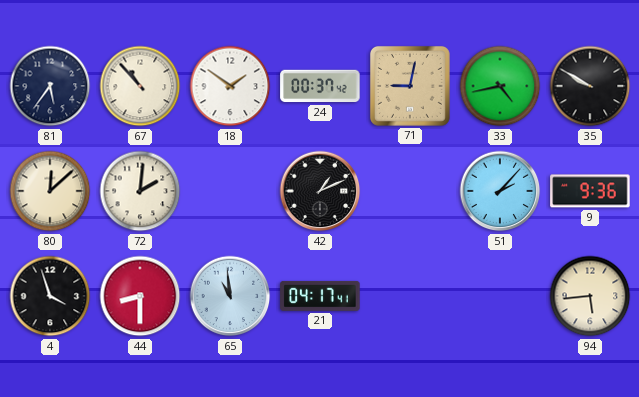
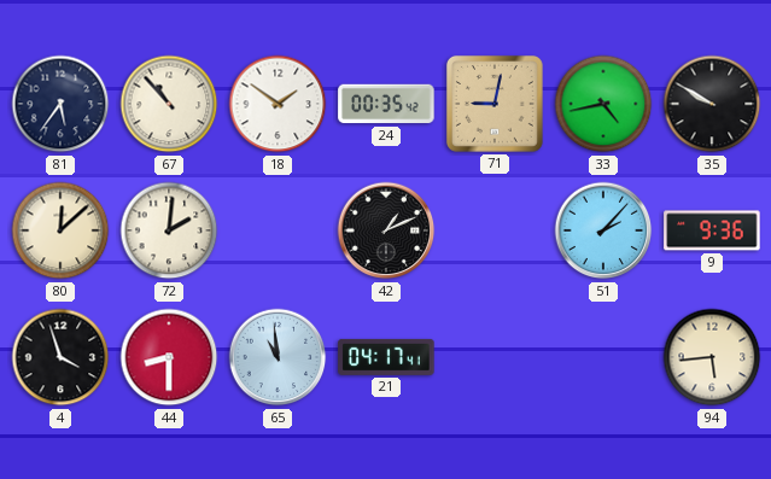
24: 00:37 -> 00:35 (386, 104)
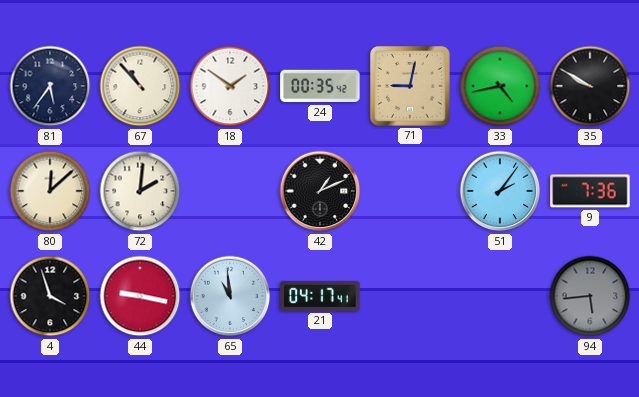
51: 2:07 -> 2:06 (500, 191)
9: 9:36 -> 7:36 (590, 191)
44: 8:30 -> 9:17 (140, 296)
94 dial: cream -> grey (590, 296)
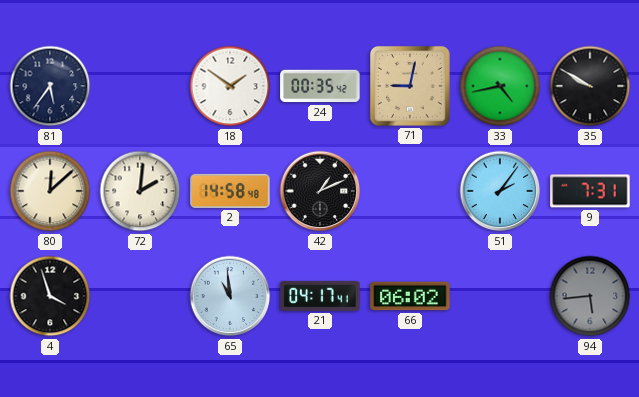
67: 10:53 -> none (140, 86)
2: none -> 14:58 (230, 191)
9: 7:36 -> 7:31 (590, 191)
44: 9:17 -> none (140, 296)
66: none -> 06:02 (410, 296)
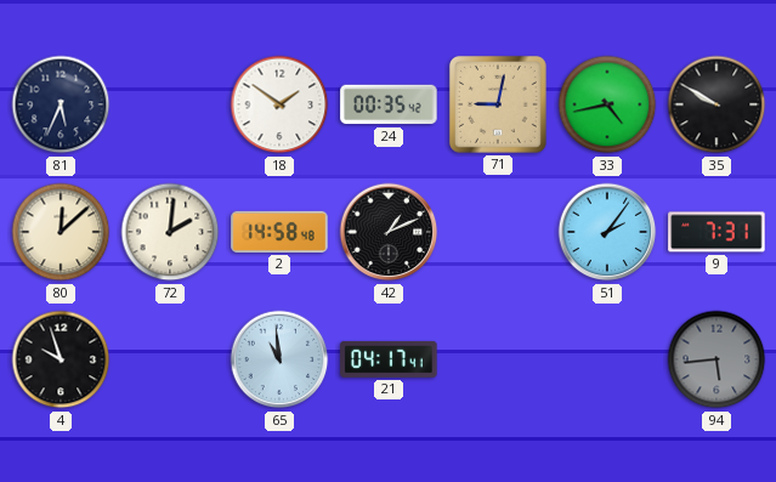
81: 5:36 -> 5:34 (61, 104)
4: 3:57 -> 9:57 (61, 359)
66: 06:02 -> none (410, 296)
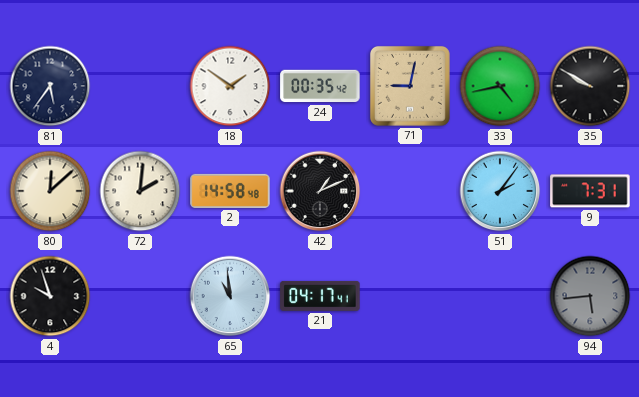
81: 5:34 -> 5:36 (50, 86)
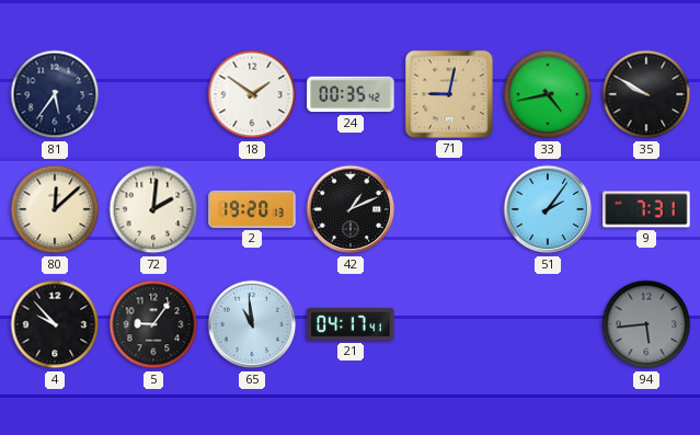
2: 14:58 -> 19:20 (252, 209)
4: 9:57 -> 9:53 (55, 324)
5: none -> 9:06 (153, 324)
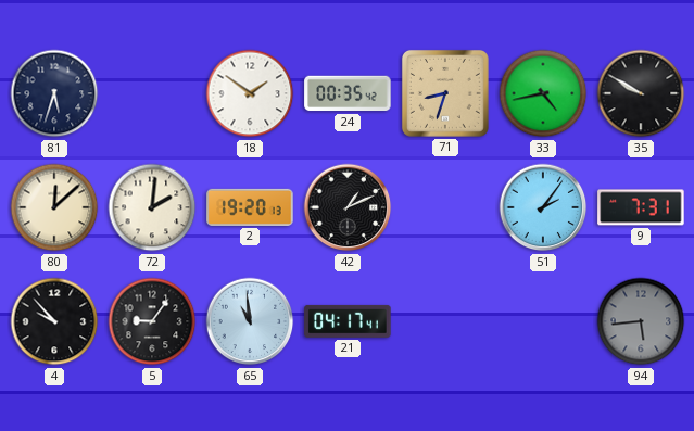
81: 5:36 -> 5:33 (54, 93)
71: 9:02 -> 8:33 (445, 93)
